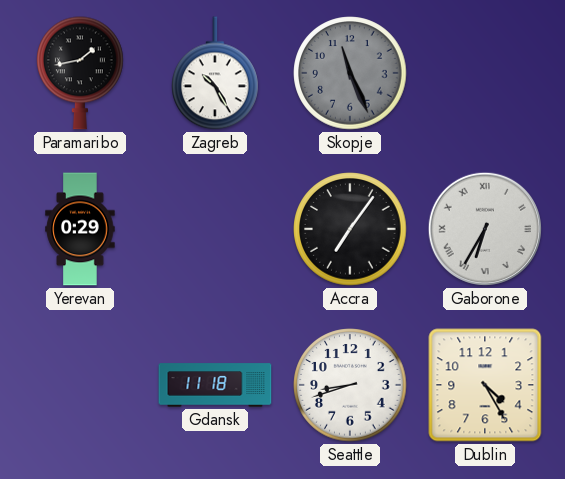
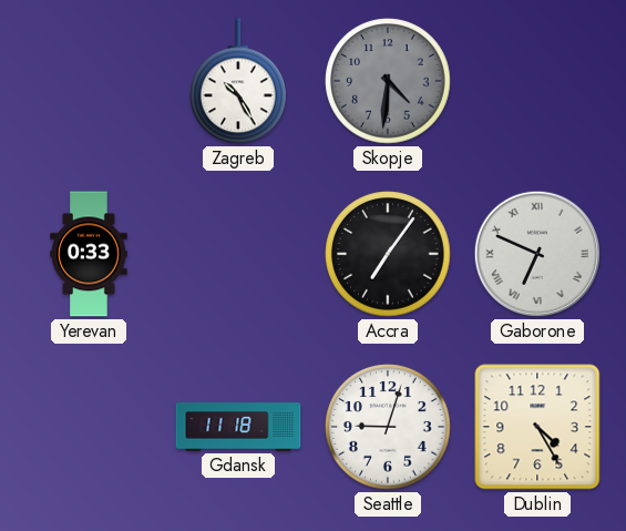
Paramaribo: 1:43 -> none (81, 73)
Skopje: 11:26 -> 4:31 (388, 81)
Yerevan: 0:29 -> 0:33 (89, 254)
Gaborone: 6:35 -> 6:49 (537, 254)
Seattle: 8:42 -> 9:03 (388, 427)
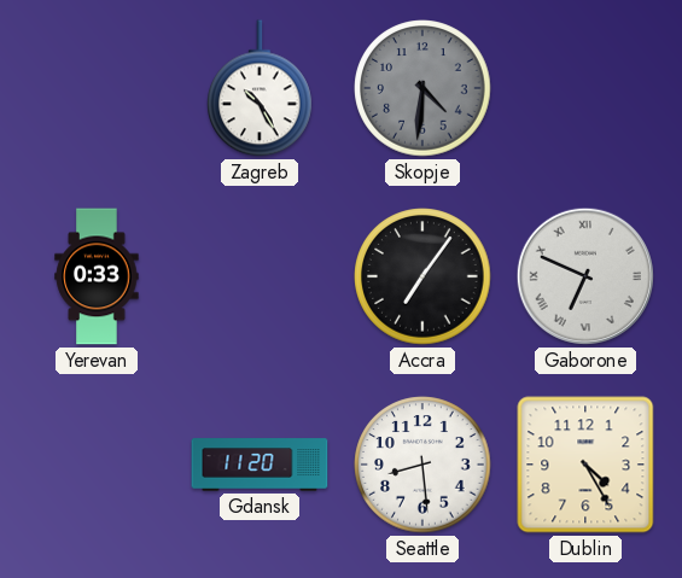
Gdansk: 11:18 -> 11:20 (260, 465)
Seattle: 9:03 -> 8:29 (422, 465)
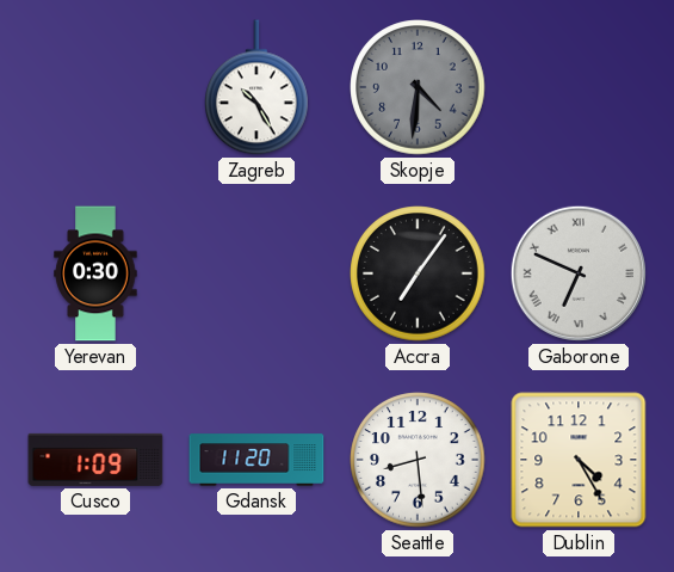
Yerevan: 0:33 -> 0:30 (95, 273)
Cusco: none -> 1:09 (95, 460)
